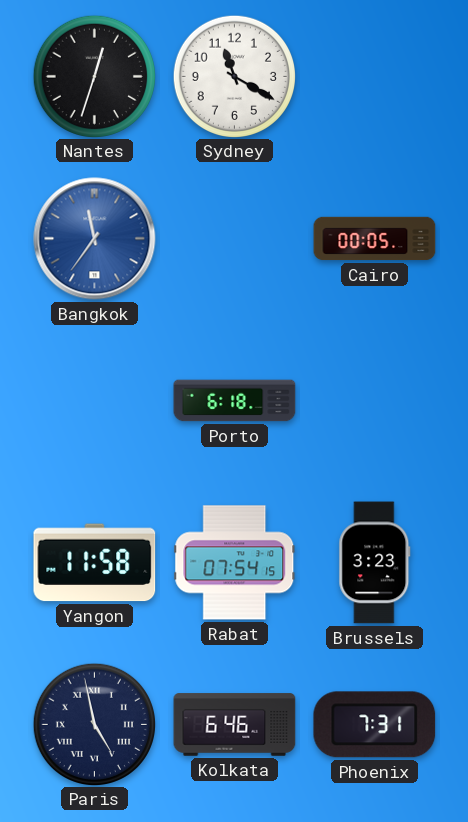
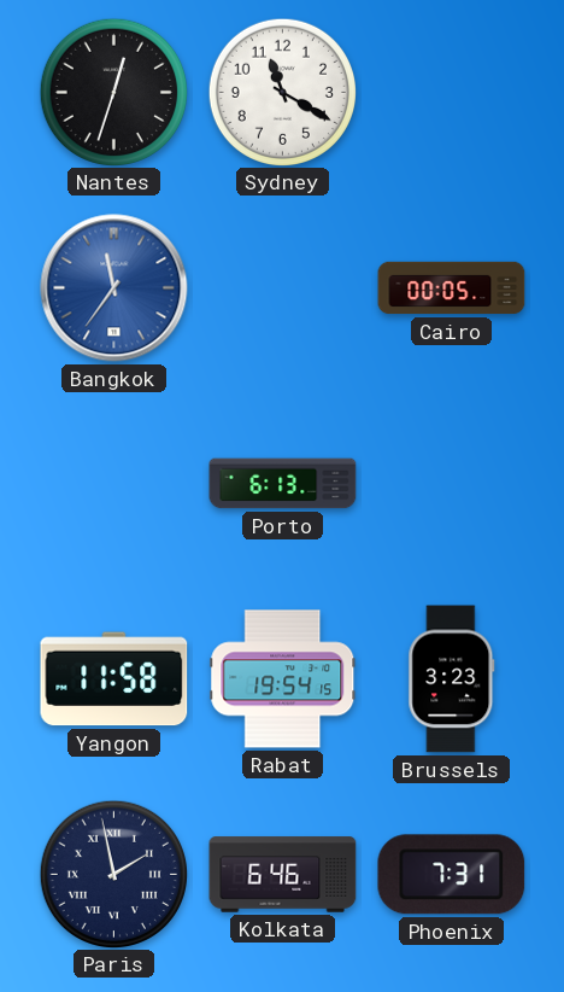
Porto: 6:18 -> 6:13 (283, 484)
Rabat: 07:54 -> 19:54 (283, 679)
Paris: 4:58 -> 1:58 (113, 874)
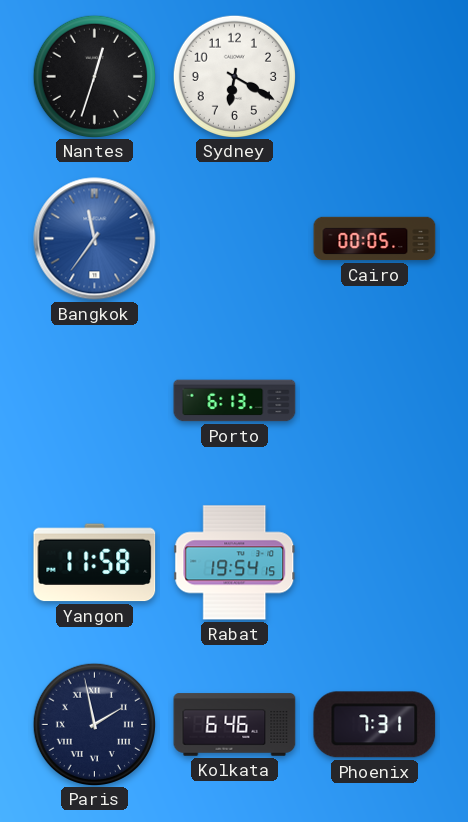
Sydney: 11:20 -> 6:20 (234, 76)
Brussels: 3:23 -> none (452, 679)
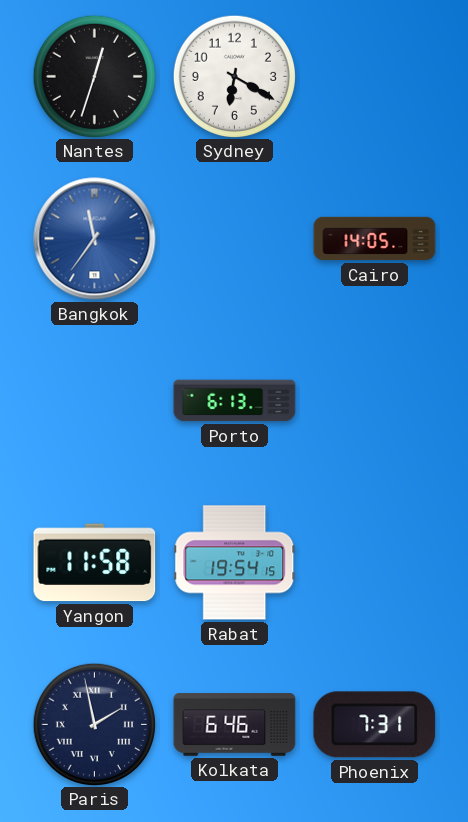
Cairo: 00:05 -> 14:05 (375, 239)
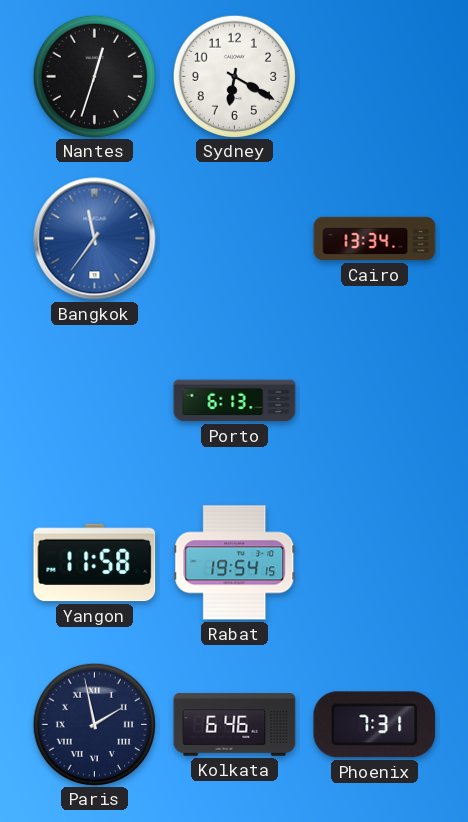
Cairo: 14:05 -> 13:34 (375, 239)
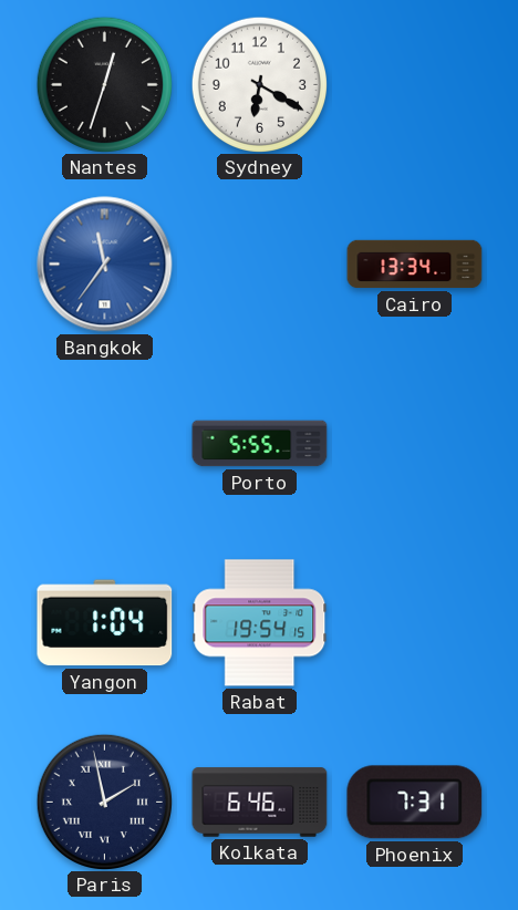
Porto: 6:13 -> 5:55 (260, 444)
Yangon: 11:58 -> 1:04 (105, 623)
